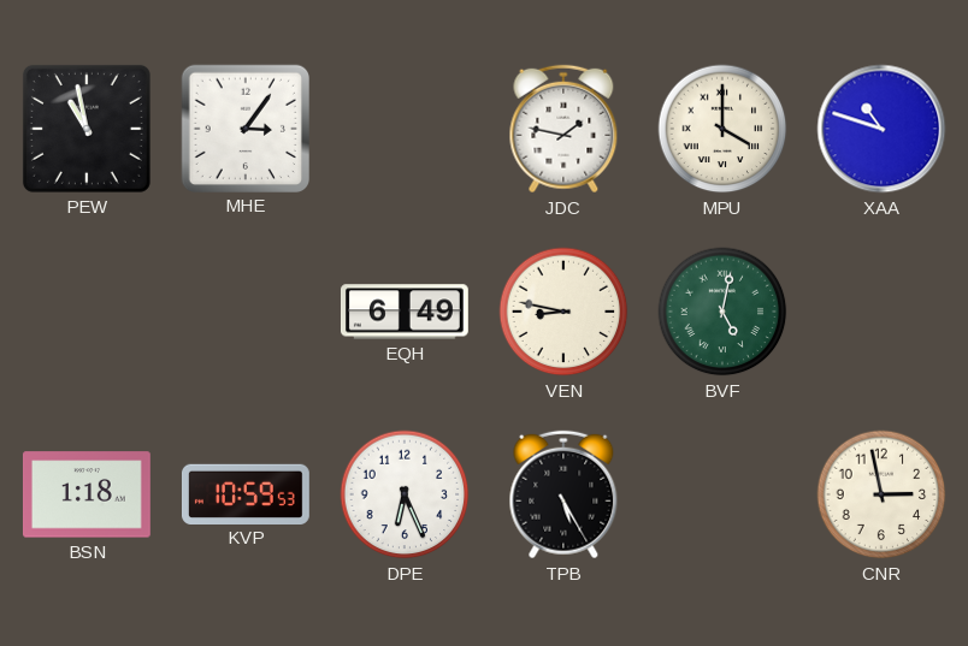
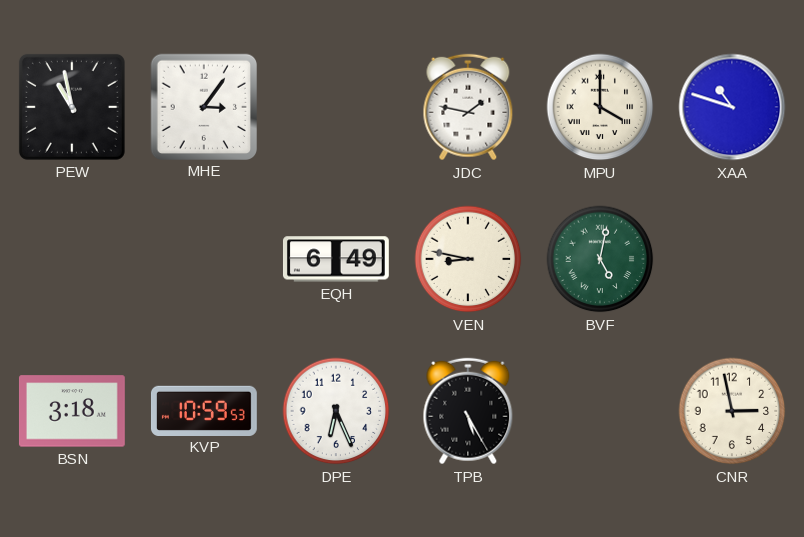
BSN: 1:18 -> 3:18 (72, 411)
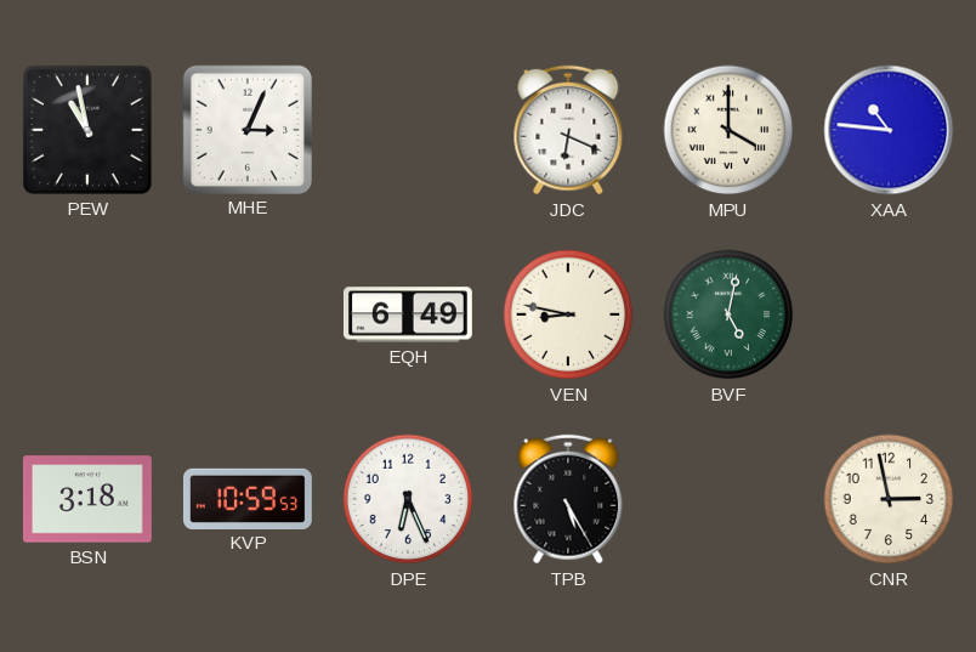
MHE: 3:06 -> 3:04 (246, 129)
JDC: 1:47 -> 6:19 (568, 130)
XAA: 10:48 -> 10:46 (889, 130)
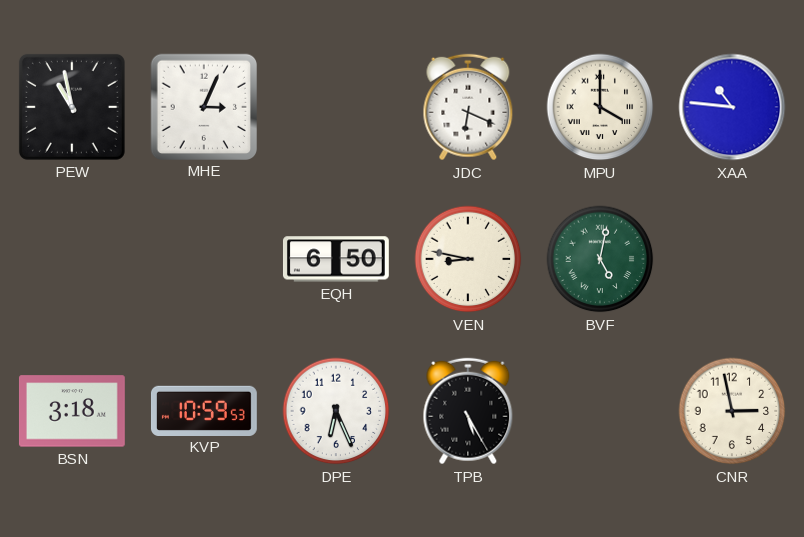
EQH: 6:49 -> 6:50 (336, 259)
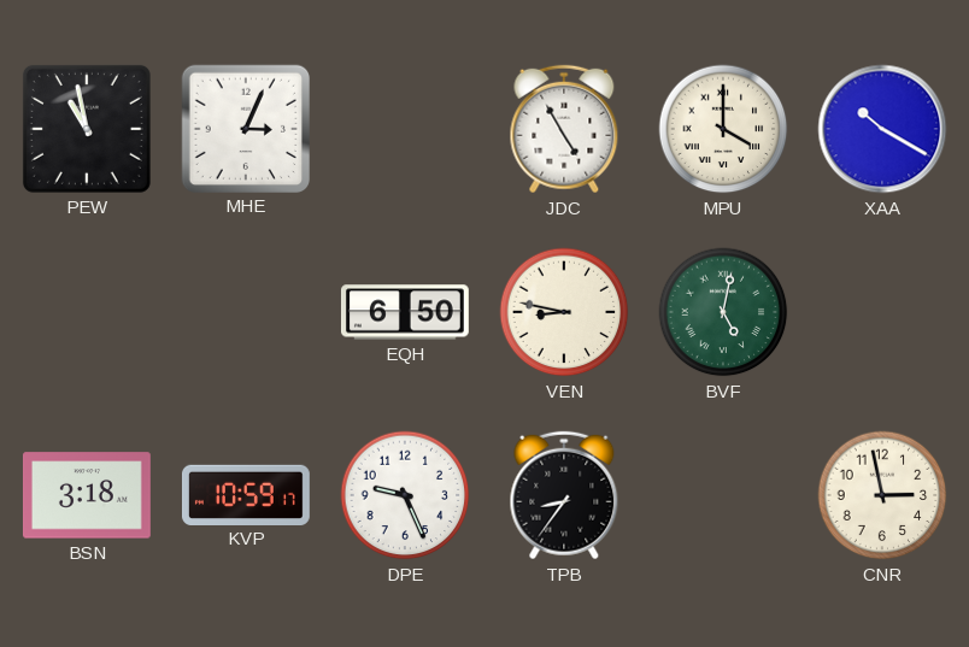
JDC: 6:19 -> 4:55 (564, 129)
XAA: 10:46 -> 10:20 (882, 129)
KVP: 10:59:53 -> 10:59:17 (246, 494)
DPE: 6:26 -> 9:26 (405, 495)
TPB: 5:25 -> 8:36 (564, 495)
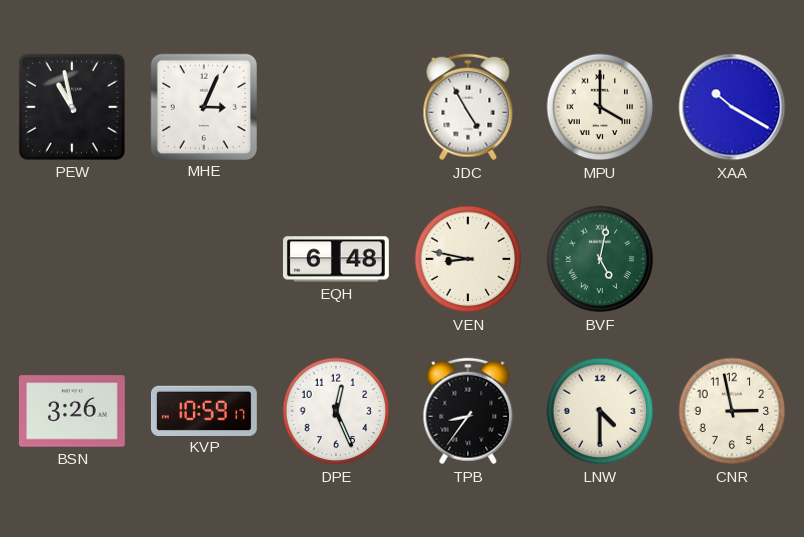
EQH: 6:50 -> 6:48 (336, 259)
BSN: 3:18 -> 3:26 (72, 411)
DPE: 9:26 -> 12:26 (336, 411)
LNW: none -> 4:30 (600, 411)
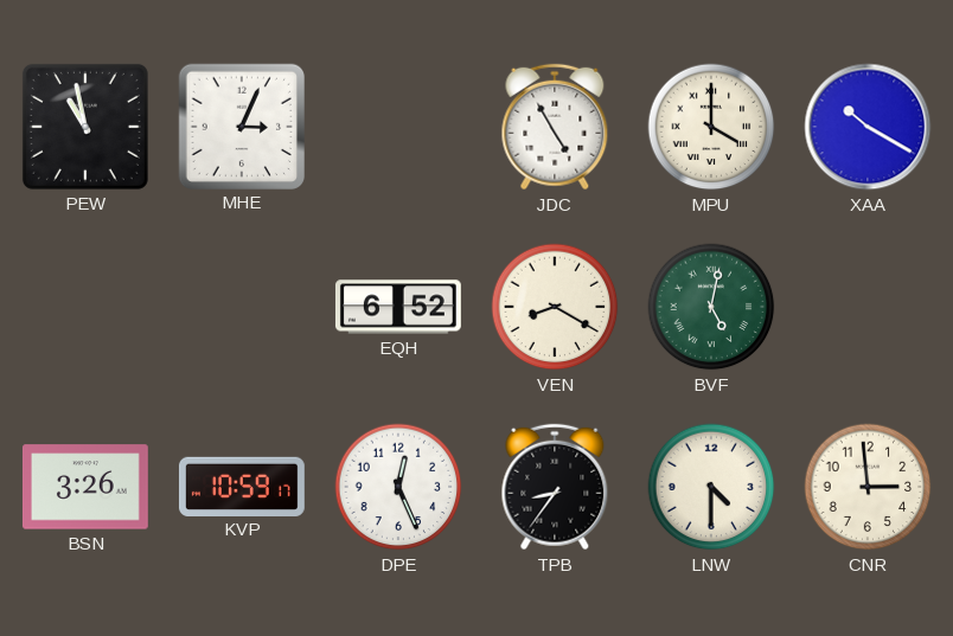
EQH: 6:48 -> 6:52 (398, 307)
VEN: 8:47 -> 8:20 (555, 307)
CNR: 2:58 -> 2:59 (868, 487)
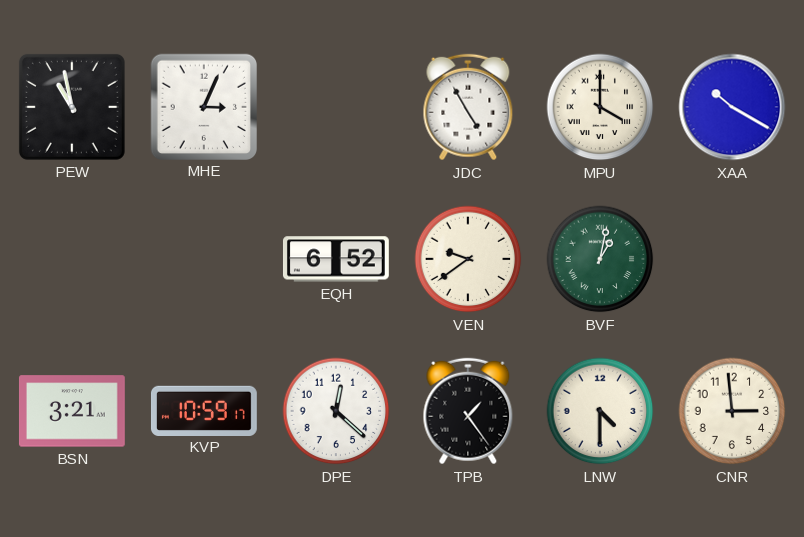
VEN: 8:20 -> 9:39 (468, 259)
BVF: 5:02 -> 1:02 (600, 259)
BSN: 3:26 -> 3:21 (72, 411)
DPE: 12:26 -> 12:22 (336, 411)
TPB: 8:36 -> 1:24 (468, 411)
